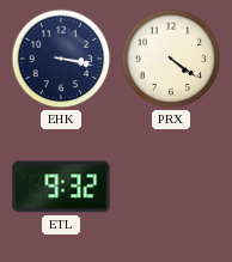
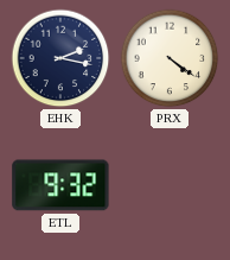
EHK: 3:17 -> 2:17 (60, 58)
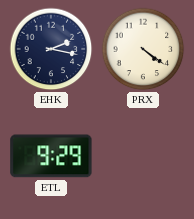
ETL: 9:32 -> 9:29 (51, 156)
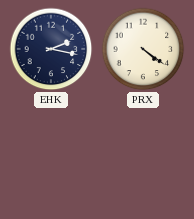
ETL: 9:29 -> none (51, 156)
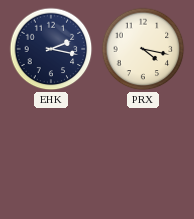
PRX: 4:21 -> 4:17 (143, 49)
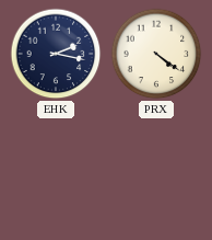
PRX: 4:17 -> 4:21 (156, 54)
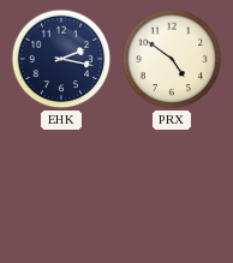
PRX: 4:21 -> 4:51 (172, 59)
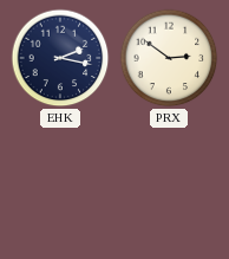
PRX: 4:51 -> 2:51 (169, 58)
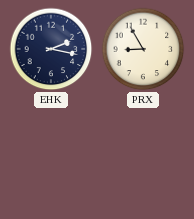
PRX: 2:51 -> 8:55 (143, 49)
